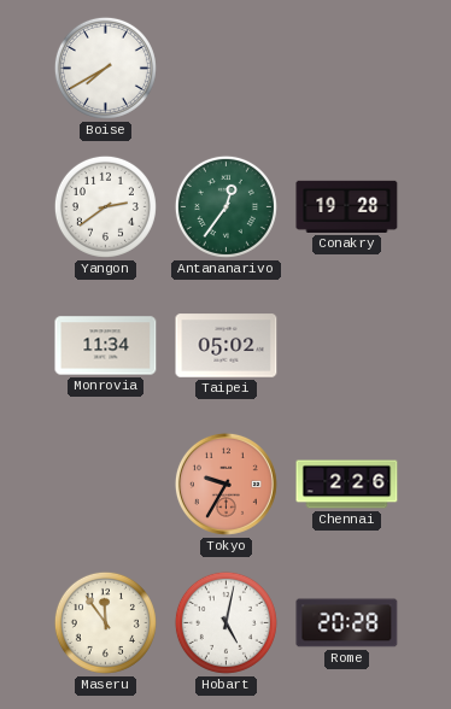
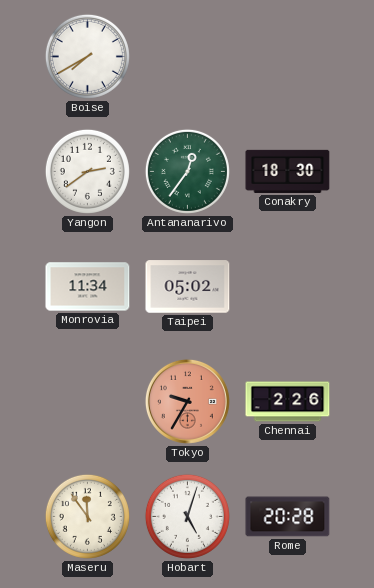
Conakry: 19:28 -> 18:30 (288, 171)
Hobart: 5:02 -> 5:03 (187, 516)
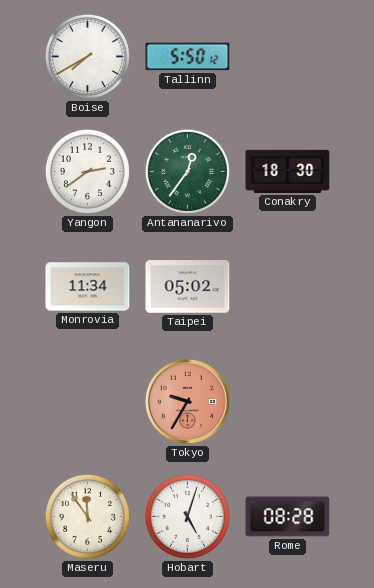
Tallinn: none -> 5:50 (188, 57)
Chennai: 2:26 -> none (288, 402)
Rome: 20:28 -> 08:28 (288, 517)
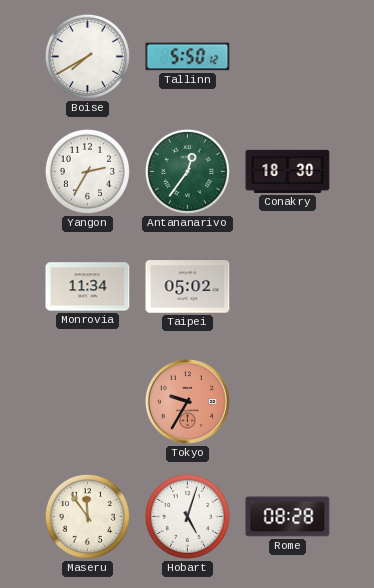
Yangon: 2:39 -> 2:35 (87, 171)
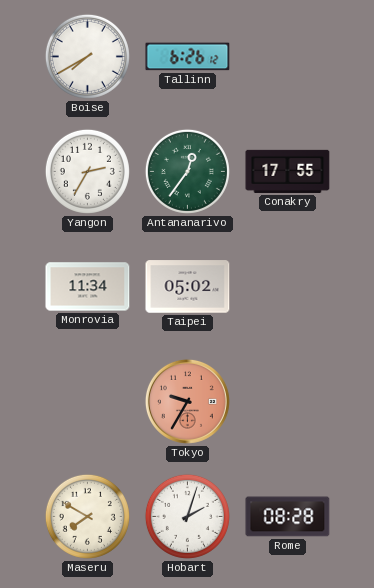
Tallinn: 5:50 -> 6:26 (188, 57)
Conakry: 18:30 -> 17:55 (288, 171)
Maseru: 11:54 -> 7:50 (87, 516)
Hobart: 5:03 -> 2:03 (187, 516)
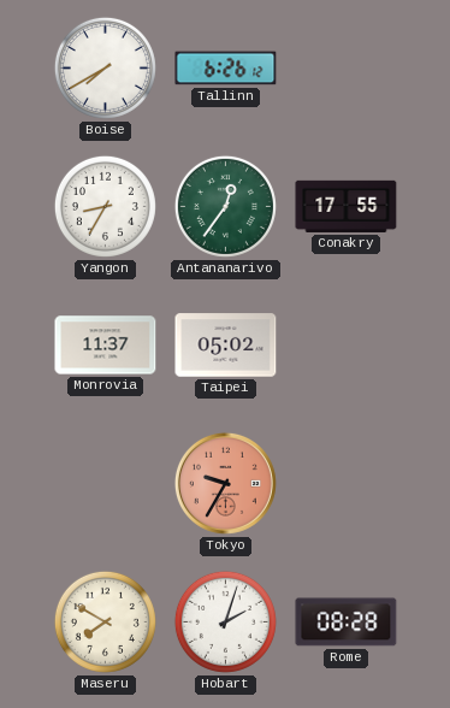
Yangon: 2:35 -> 8:35 (105, 206)
Monrovia: 11:34 -> 11:37 (106, 346)
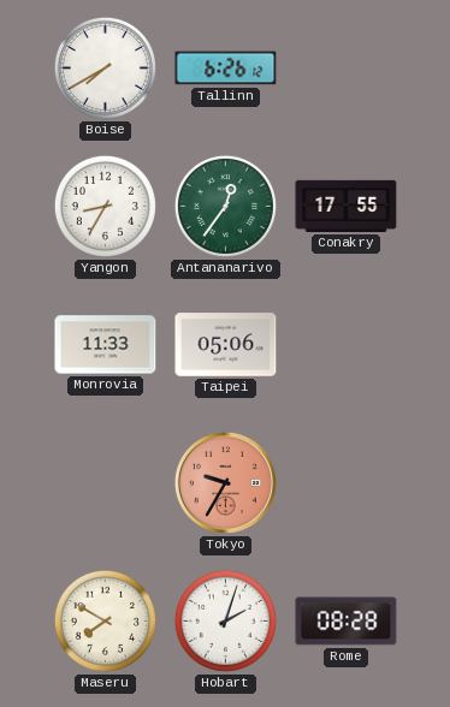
Monrovia: 11:37 -> 11:33 (106, 345)
Taipei: 05:02 -> 05:06 (226, 345)
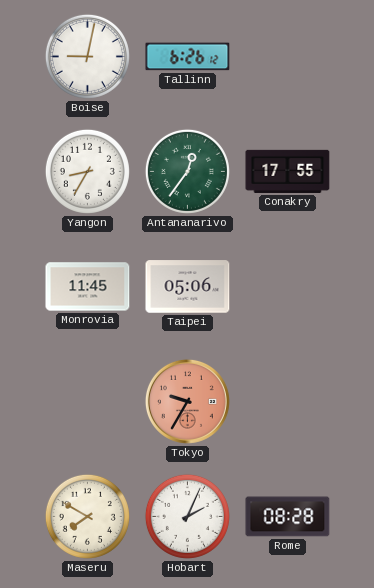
Boise: 7:40 -> 9:02 (87, 56)
Monrovia: 11:33 -> 11:45 (88, 287)
Hobart: 2:03 -> 2:04 (187, 516)
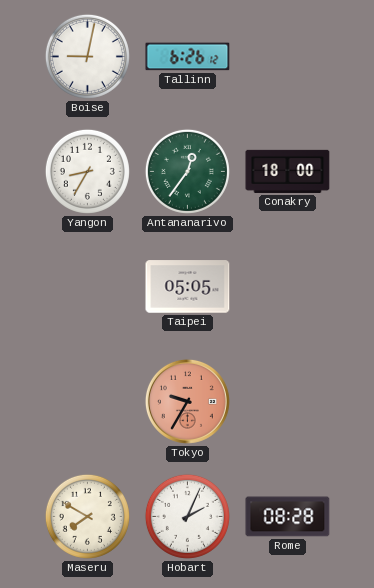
Conakry: 17:55 -> 18:00 (288, 171)
Monrovia: 11:45 -> none (88, 287)
Taipei: 05:06 -> 05:05 (188, 287)
